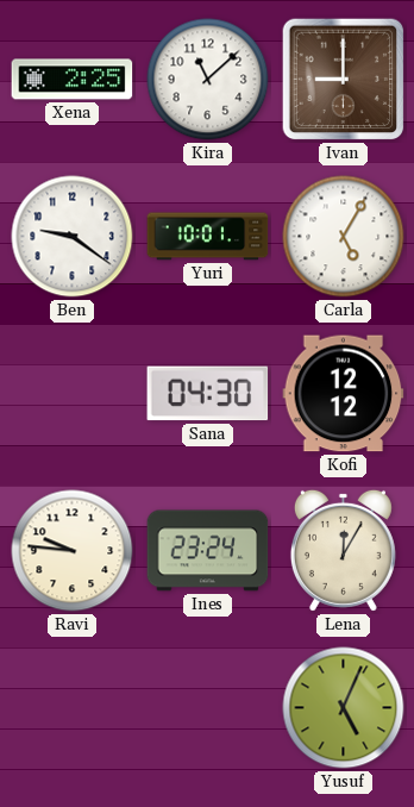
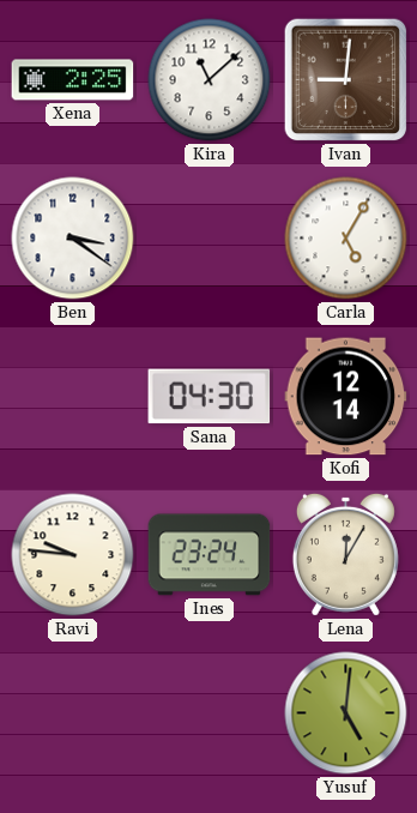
Ivan: 9:00 -> 9:01 (346, 80)
Ben: 9:21 -> 3:21 (73, 239)
Yuri: 10:01 -> none (208, 237)
Kofi: 12:12 -> 12:14 (346, 397)
Yusuf: 5:04 -> 5:01 (346, 713)
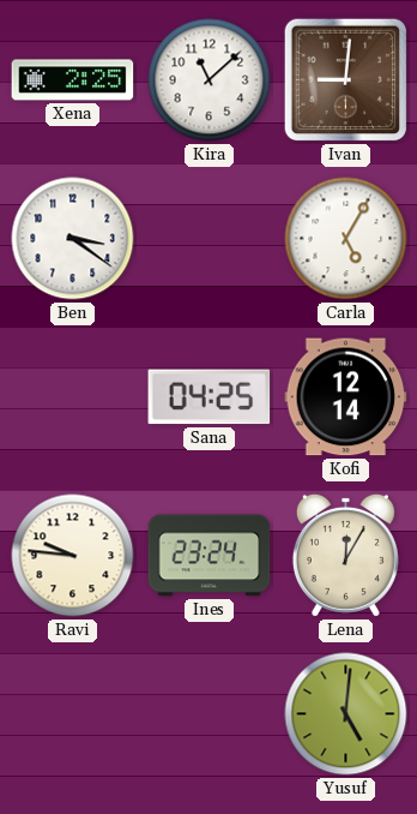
Sana: 04:30 -> 04:25 (210, 397)
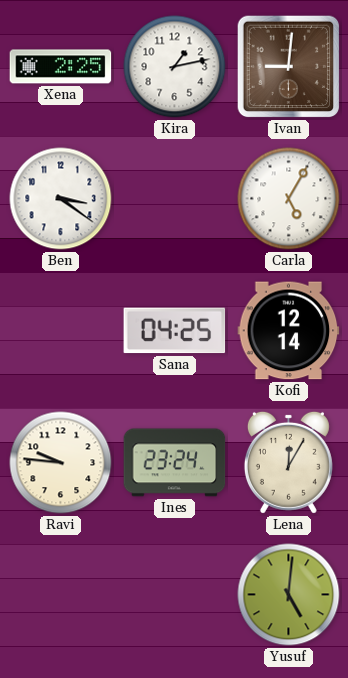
Kira: 11:08 -> 1:13 (175, 67)
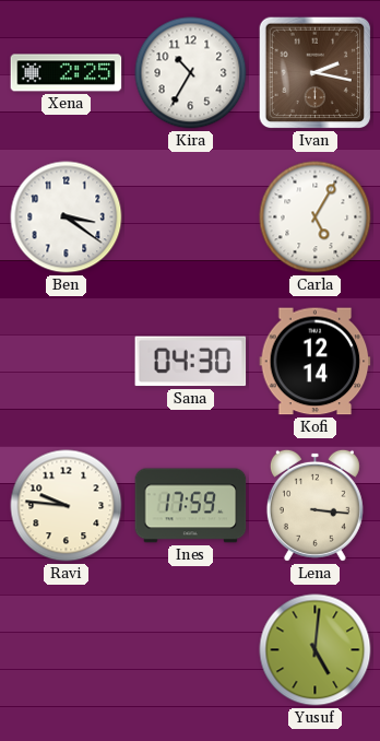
Kira: 1:13 -> 10:35 (191, 73)
Ivan: 9:01 -> 2:17 (316, 73)
Sana: 04:25 -> 04:30 (191, 362)
Ines: 23:24 -> 17:59 (191, 506)
Lena: 12:05 -> 3:16 (314, 505)
